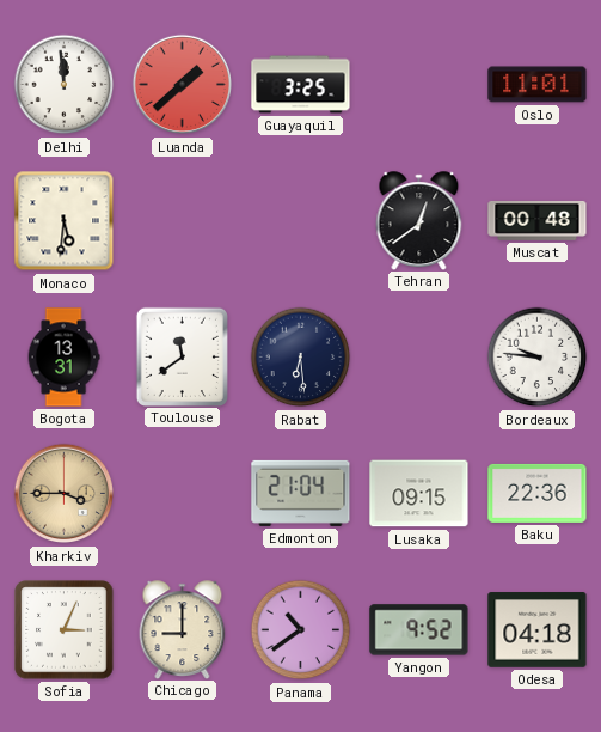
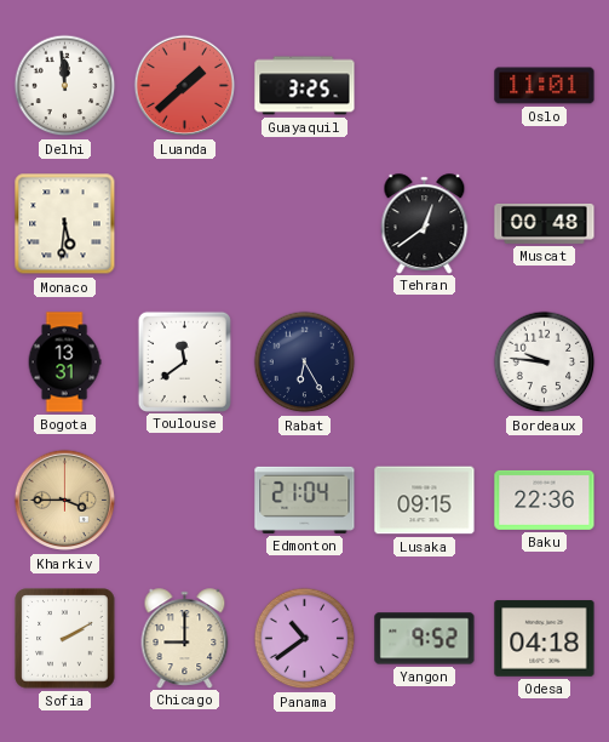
Rabat: 6:29 -> 6:25 (305, 363)
Sofia: 3:04 -> 2:10 (65, 639)
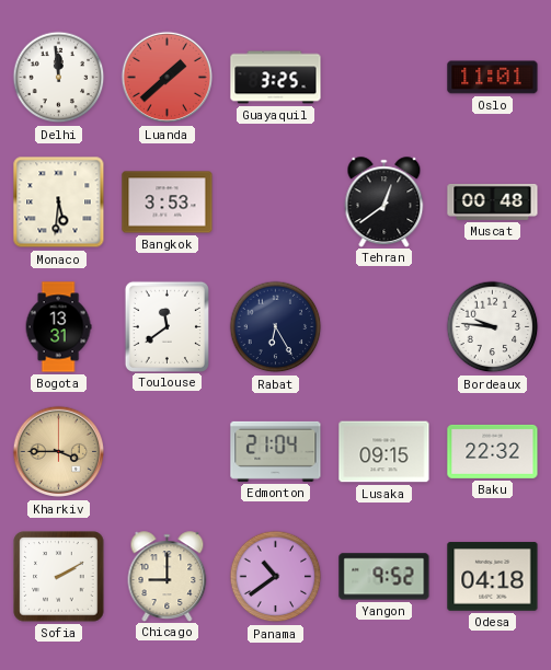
Bangkok: none -> 3:53 (168, 203)
Baku: 22:36 -> 22:32 (493, 451)
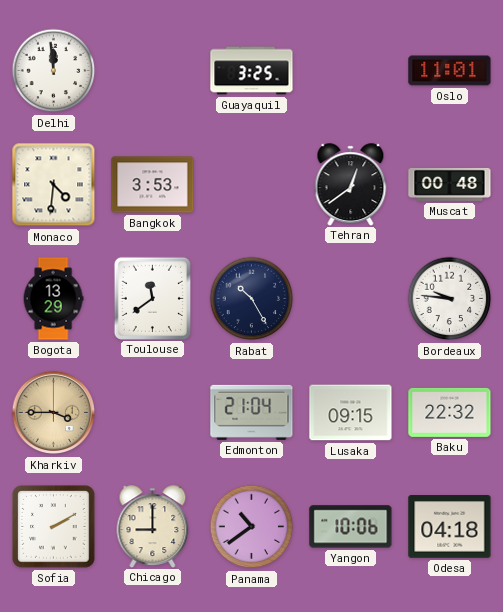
Luanda: 1:38 -> none (168, 78)
Monaco: 5:31 -> 4:31 (54, 185)
Bogota: 13:31 -> 13:29 (53, 299)
Rabat: 6:25 -> 10:25 (252, 299)
Yangon: 9:52 -> 10:06 (351, 527)
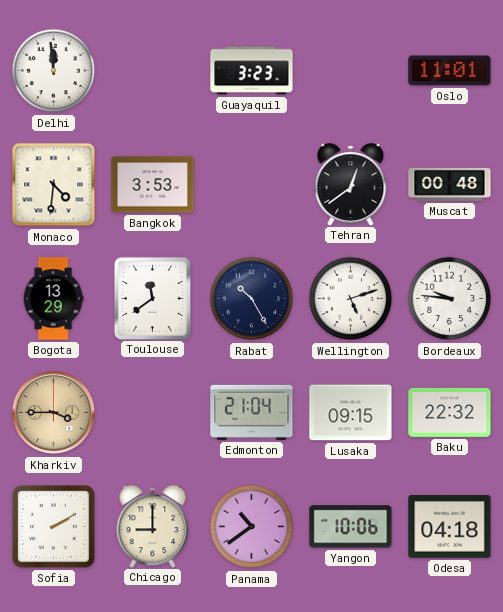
Guayaquil: 3:25 -> 3:23 (252, 71)
Wellington: none -> 5:12 (351, 299)
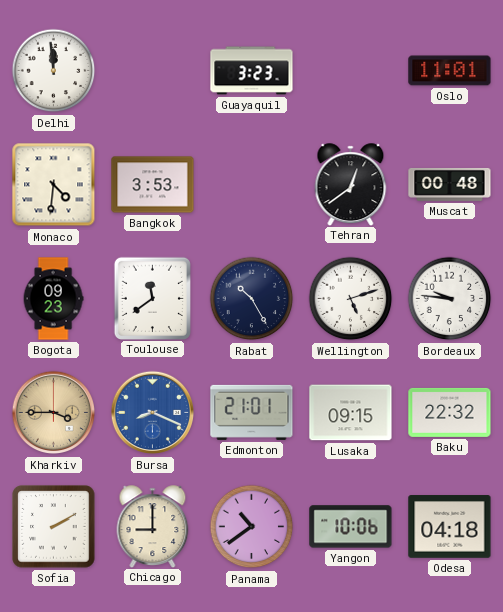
Bogota: 13:29 -> 09:23 (53, 299)
Bursa: none -> 8:19 (153, 413)
Edmonton: 21:04 -> 21:01 (252, 412)
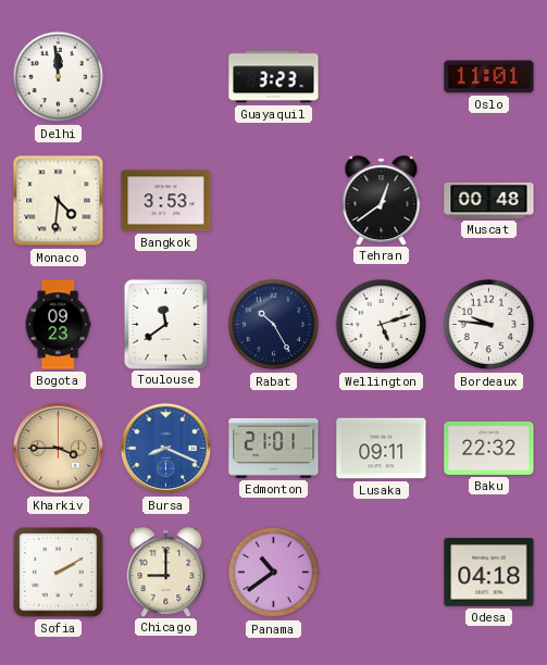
Lusaka: 09:15 -> 09:11 (382, 449)
Yangon: 10:06 -> none (351, 527)
